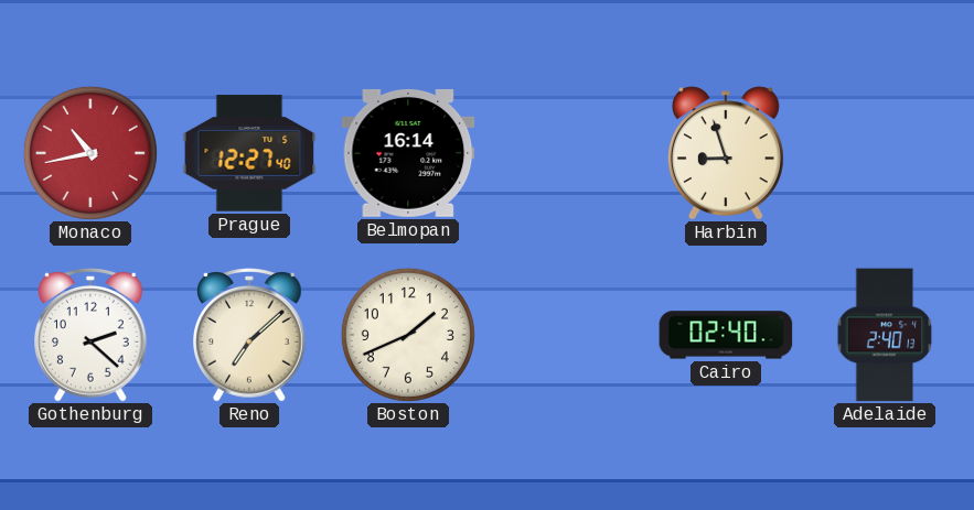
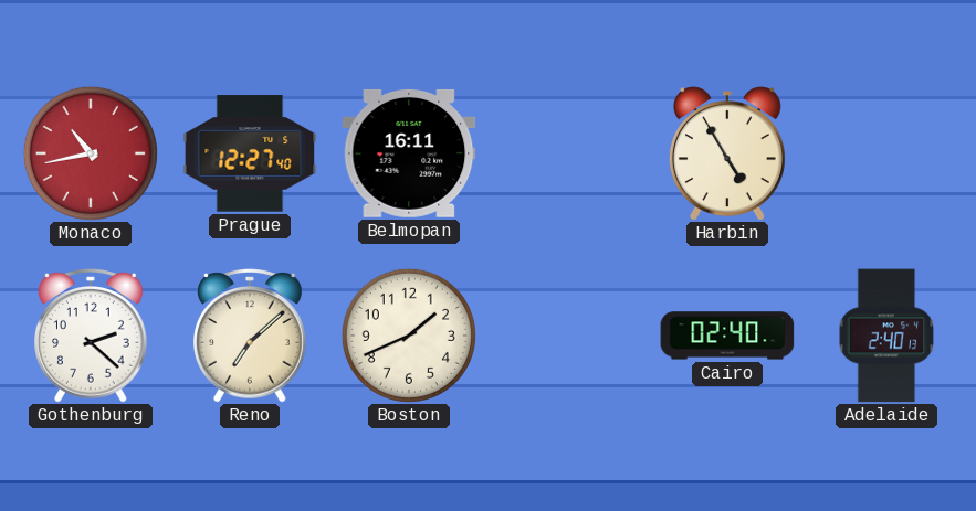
Belmopan: 16:14 -> 16:11 (409, 153)
Harbin: 8:57 -> 4:55 (727, 153)
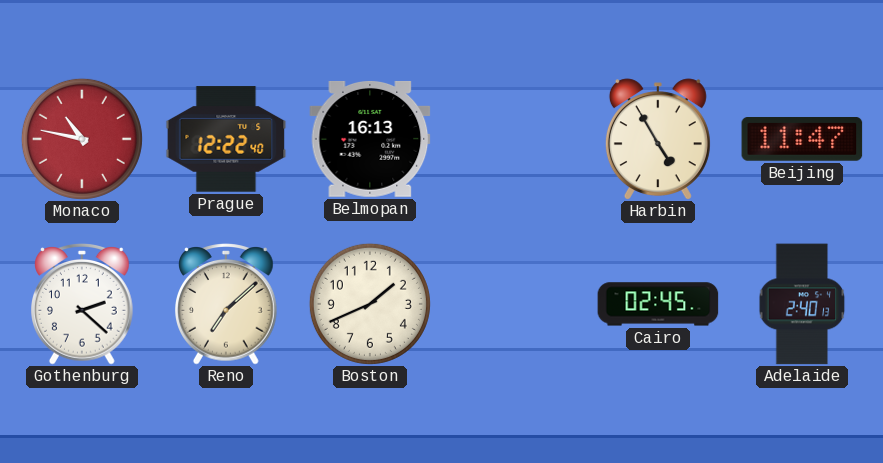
Monaco: 10:43 -> 10:47 (82, 139)
Prague: 12:27 -> 12:22 (226, 139)
Belmopan: 16:11 -> 16:13 (370, 139)
Beijing: none -> 11:47 (802, 140)
Cairo: 02:40 -> 02:45 (658, 304)
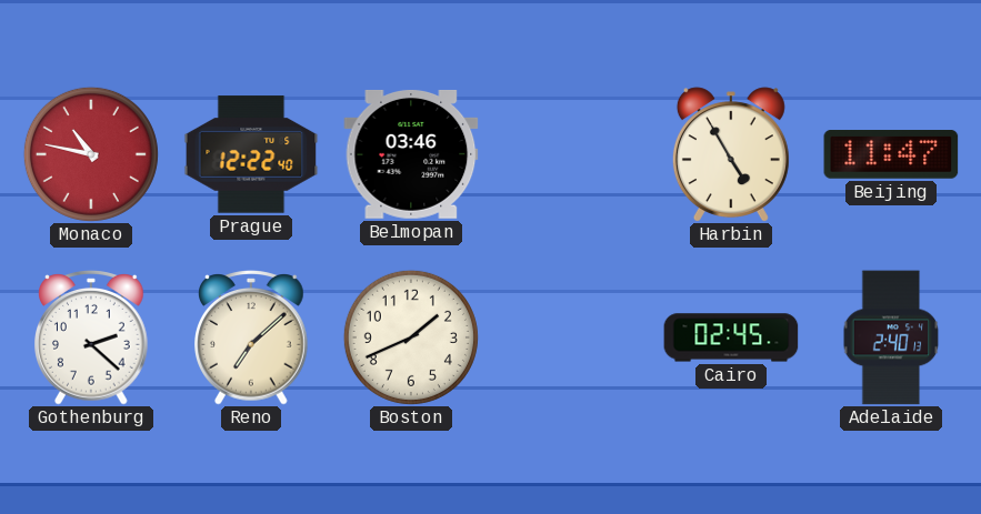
Belmopan: 16:13 -> 03:46 (411, 154)
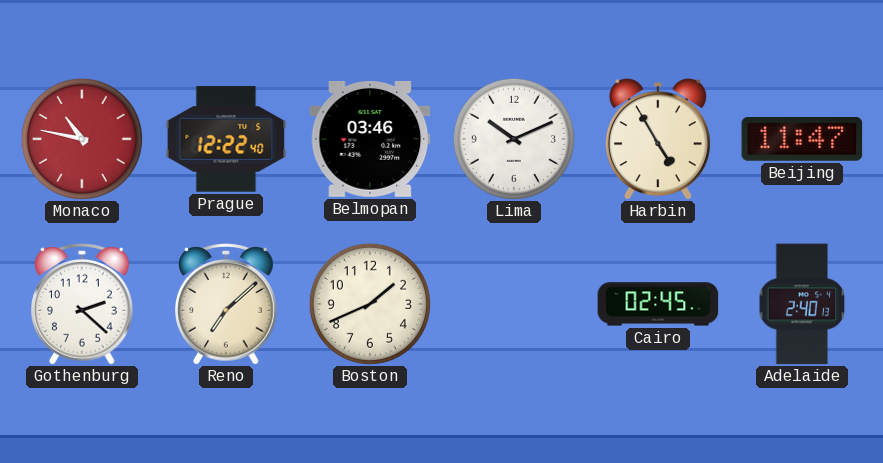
Lima: none -> 10:11 (514, 139)
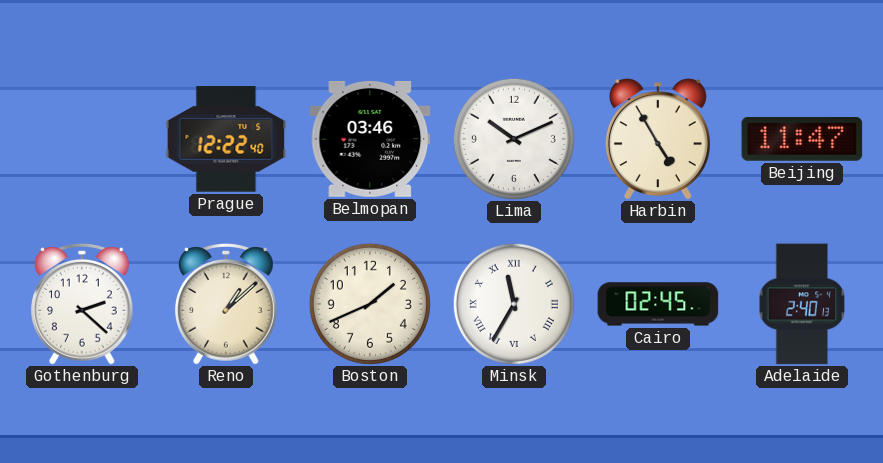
Monaco: 10:47 -> none (82, 139)
Reno: 7:08 -> 1:08 (227, 304)
Minsk: none -> 11:35 (514, 304)
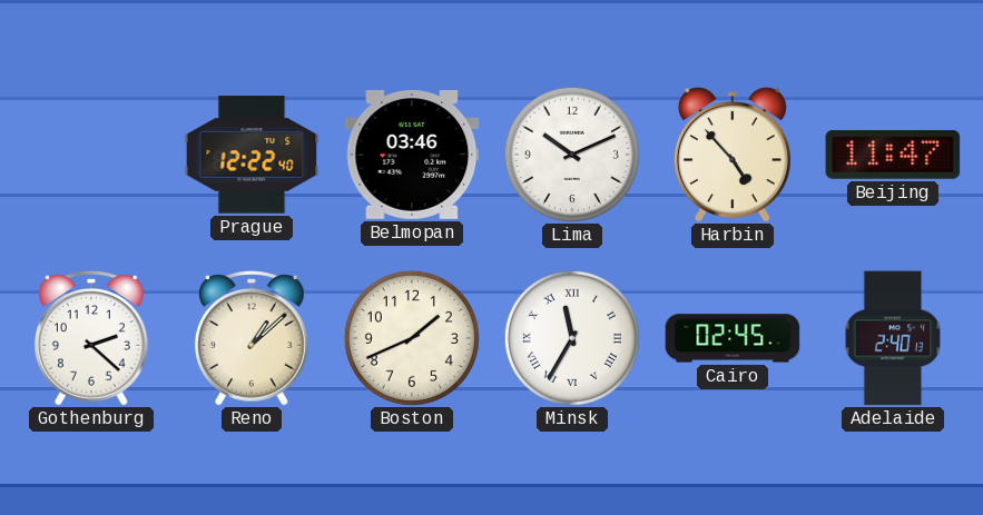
Harbin: 4:55 -> 4:53 (733, 155)
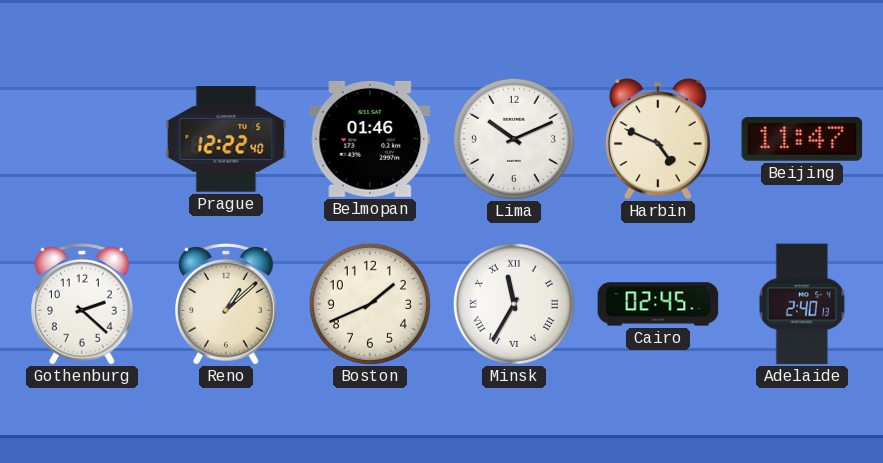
Belmopan: 03:46 -> 01:46 (370, 139)
Harbin: 4:53 -> 4:49 (658, 139)
